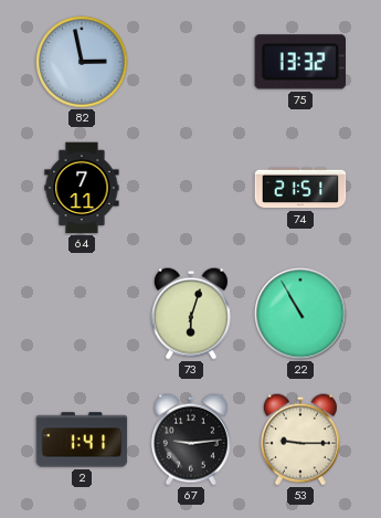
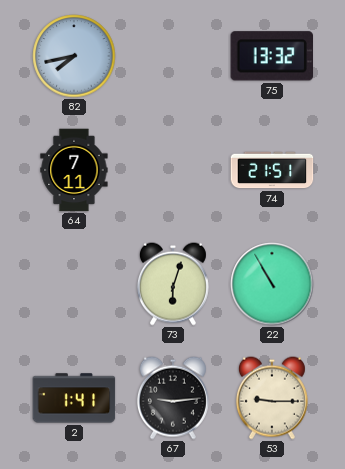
82: 2:58 -> 7:43 (74, 56)
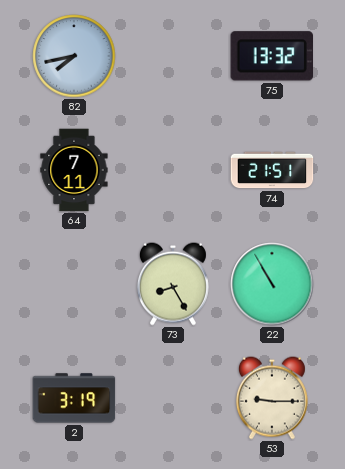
73: 6:03 -> 8:25 (173, 284)
2: 1:41 -> 3:19 (74, 398)
67: 9:14 -> none (173, 398)
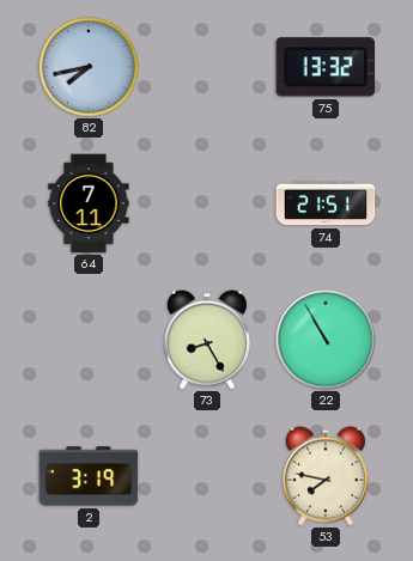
53: 9:15 -> 7:47 (326, 476)
